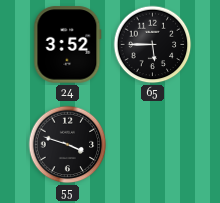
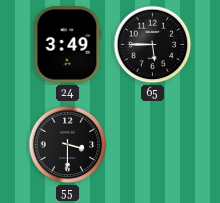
24: 3:52 -> 3:49 (68, 45)
55: 3:48 -> 3:30 (68, 145)
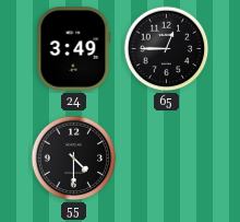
65: 5:45 -> 12:45 (167, 49)
55: 3:30 -> 4:30 (74, 159)
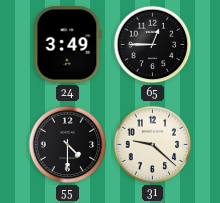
31: none -> 9:22 (153, 145)
